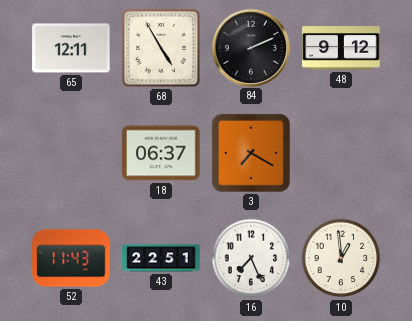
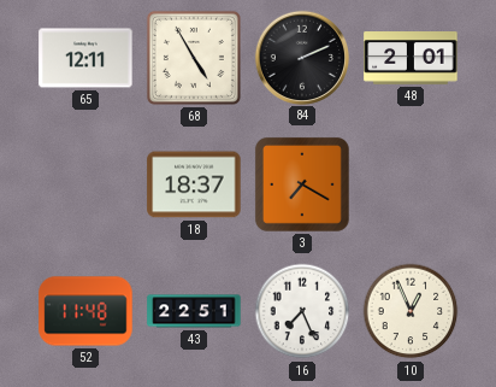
48: 9:12 -> 2:01 (411, 58)
18: 06:37 -> 18:37 (194, 184)
52: 11:43 -> 11:48 (85, 311)
10: 12:59 -> 12:56 (411, 311)
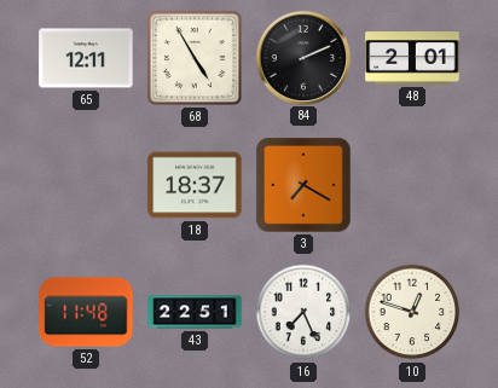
10: 12:56 -> 12:48 (412, 312)
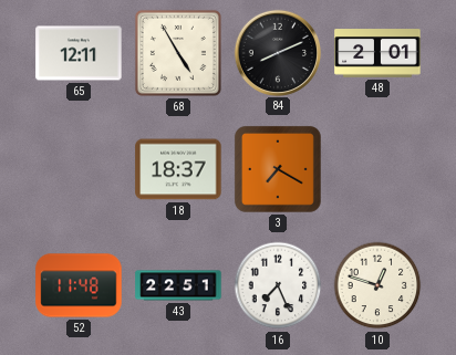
84: 2:11 -> 8:11 (277, 52)
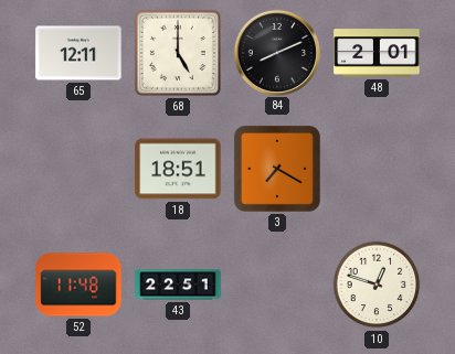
68: 4:55 -> 5:00 (178, 53)
18: 18:37 -> 18:51 (178, 169)
16: 7:26 -> none (278, 285)
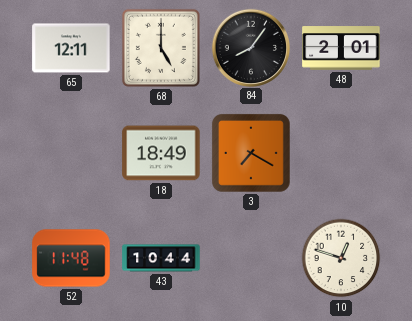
84: 8:11 -> 8:06 (250, 47)
18: 18:51 -> 18:49 (161, 153)
43: 22:51 -> 10:44 (161, 258)
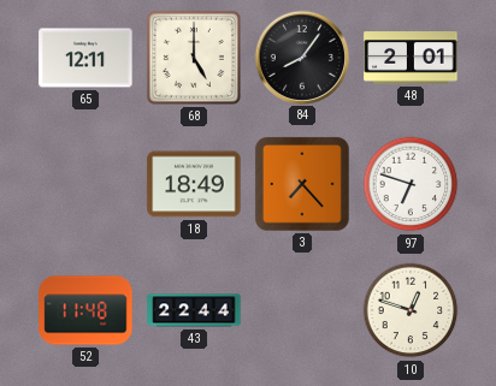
3: 7:20 -> 7:23 (302, 184)
97: none -> 6:48 (411, 184)
43: 10:44 -> 22:44 (194, 310)
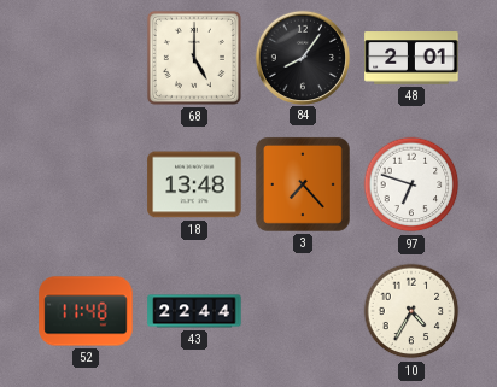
65: 12:11 -> none (85, 58)
18: 18:49 -> 13:48 (194, 184)
10: 12:48 -> 4:35 (411, 311)
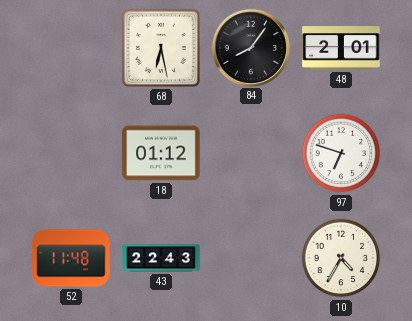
68: 5:00 -> 6:28 (161, 48)
18: 13:48 -> 01:12 (161, 153)
3: 7:23 -> none (303, 184)
43: 22:44 -> 22:43 (161, 258)
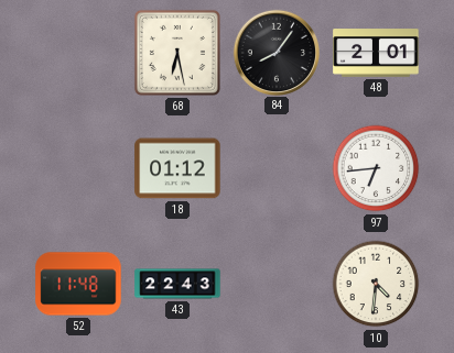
97: 6:48 -> 6:44 (376, 168)
10: 4:35 -> 4:31 (376, 284)
